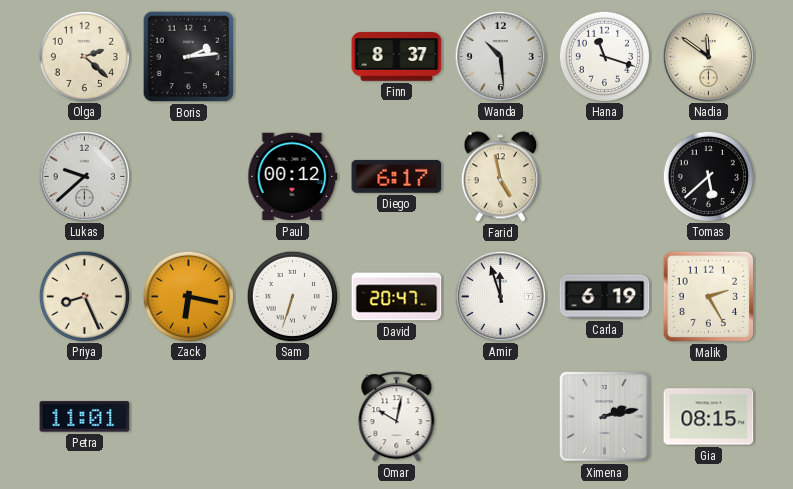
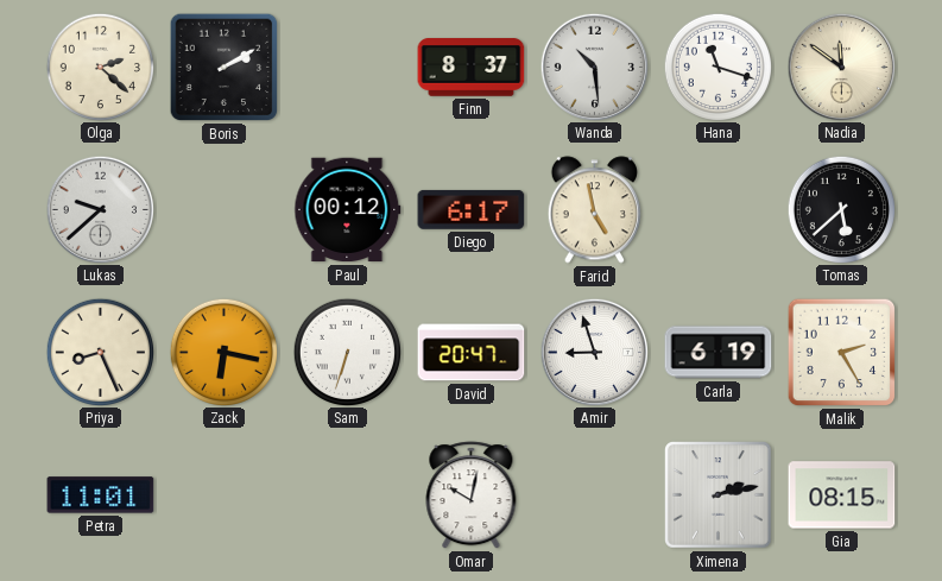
Boris: 2:14 -> 2:10 (225, 68)
Amir: 11:57 -> 8:57 (594, 352)
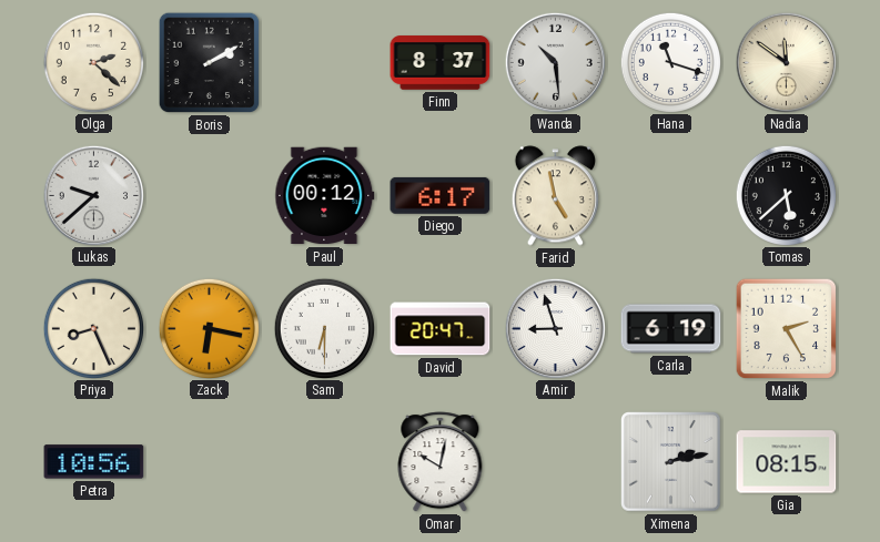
Sam: 6:33 -> 6:30 (324, 328)
Petra: 11:01 -> 10:56 (94, 462)
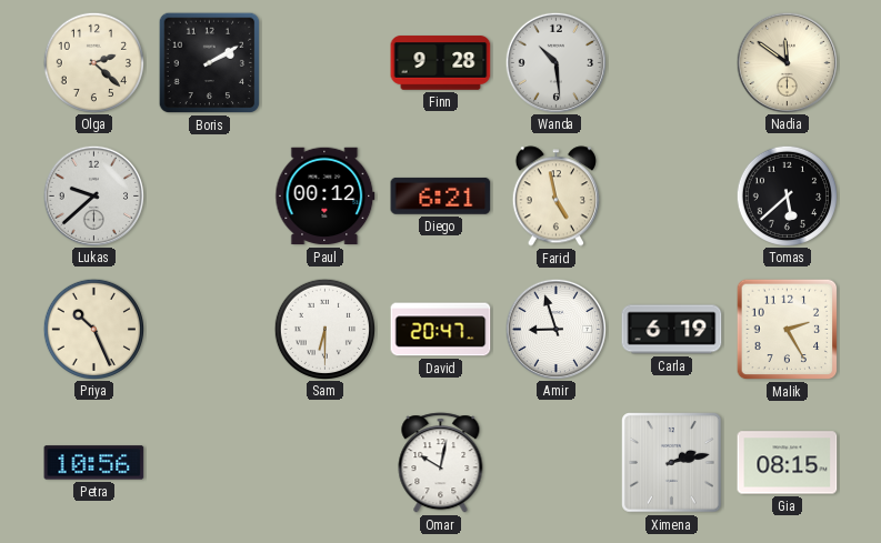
Finn: 8:37 -> 9:28 (441, 63)
Hana: 11:18 -> none (670, 62)
Diego: 6:17 -> 6:21 (441, 195)
Priya: 8:26 -> 10:26 (93, 329)
Zack: 6:17 -> none (209, 328)
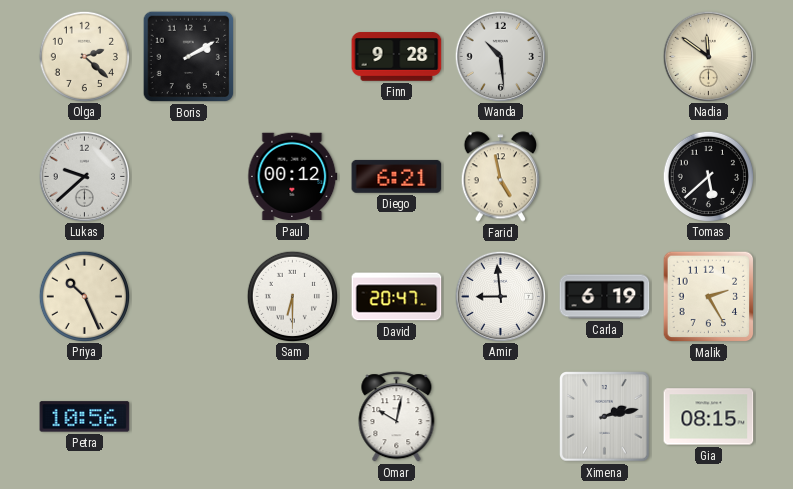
Amir: 8:57 -> 8:59 (500, 296)
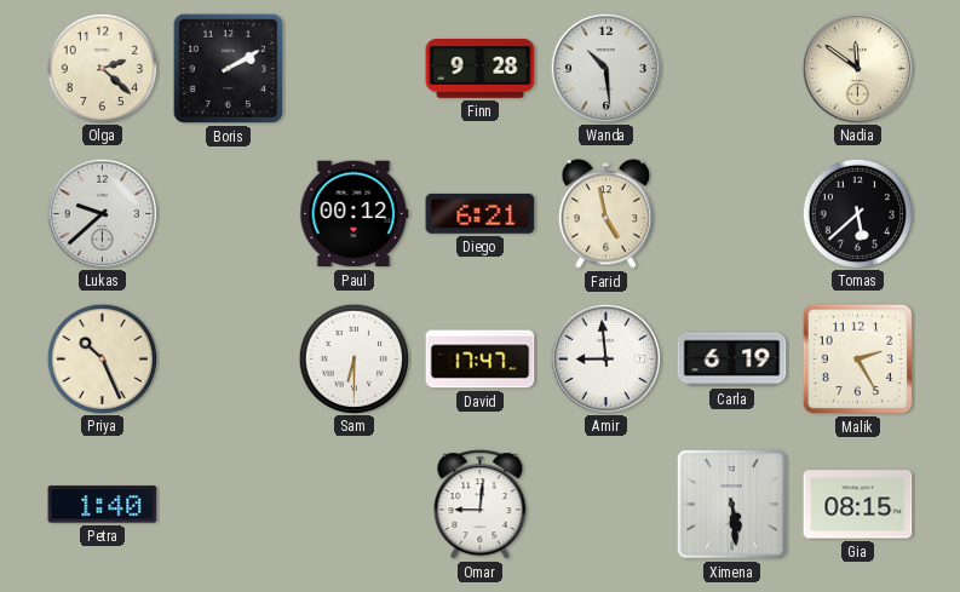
David: 20:47 -> 17:47 (481, 360)
Petra: 10:56 -> 1:40 (103, 505)
Omar: 10:02 -> 9:01 (481, 505)
Ximena: 2:13 -> 5:29 (732, 505)
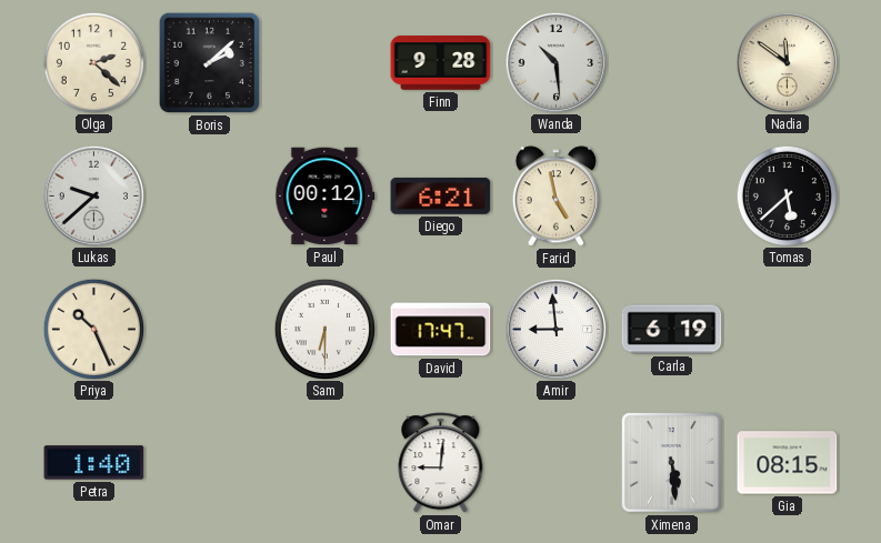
Boris: 2:10 -> 2:08 (210, 63)
Malik: 2:25 -> none (858, 360)
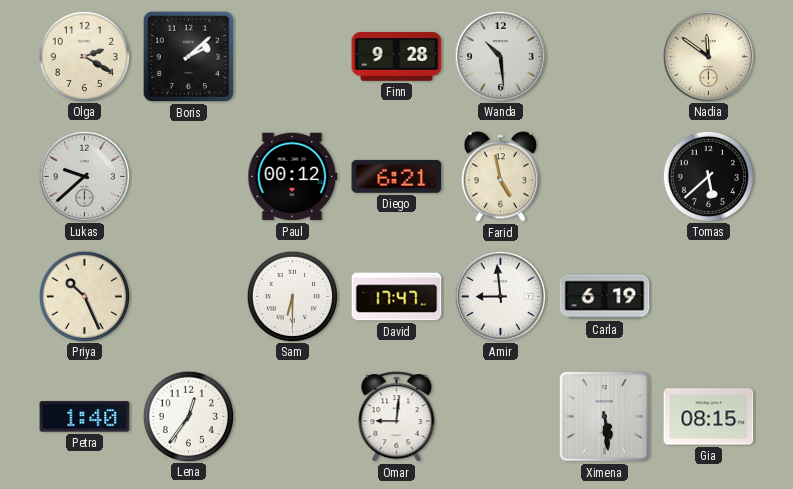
Olga: 2:22 -> 2:20 (84, 56)
Lena: none -> 12:36 (188, 416)
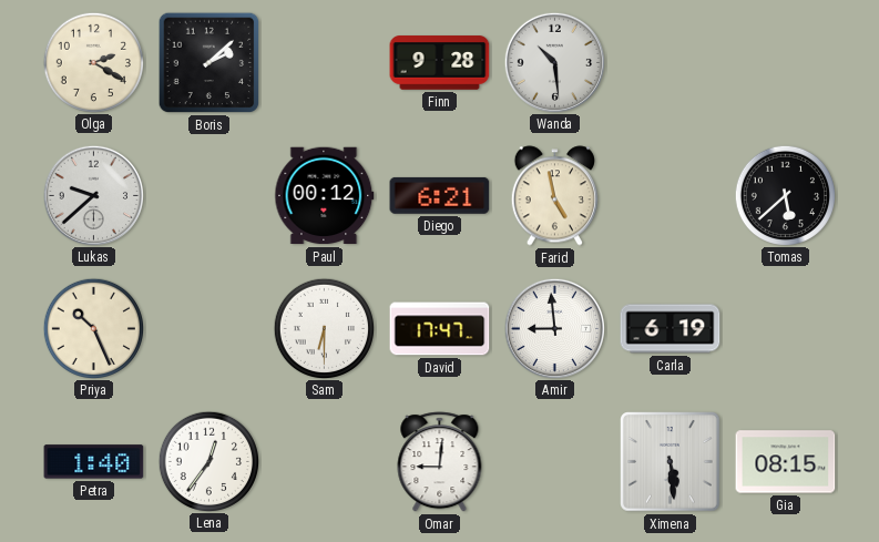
Nadia: 11:51 -> none (708, 56)
